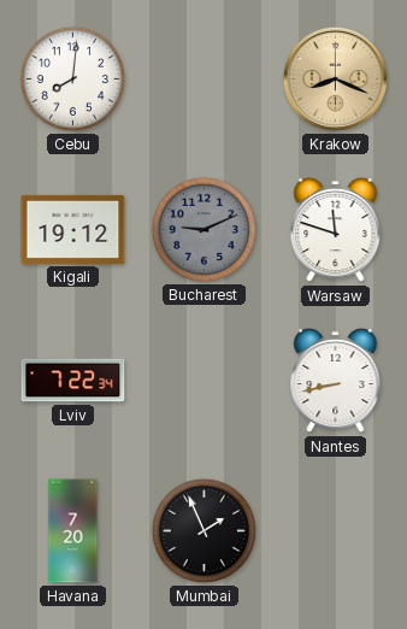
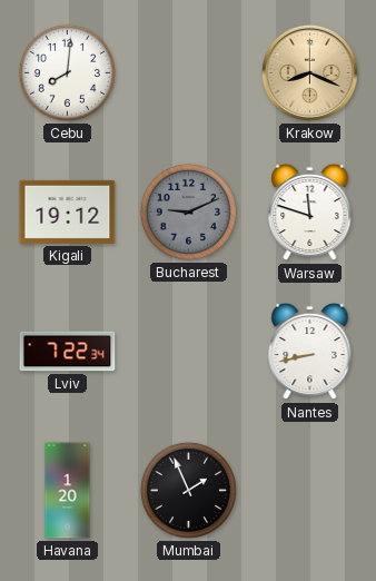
Havana: 7:20 -> 1:20 (68, 491)
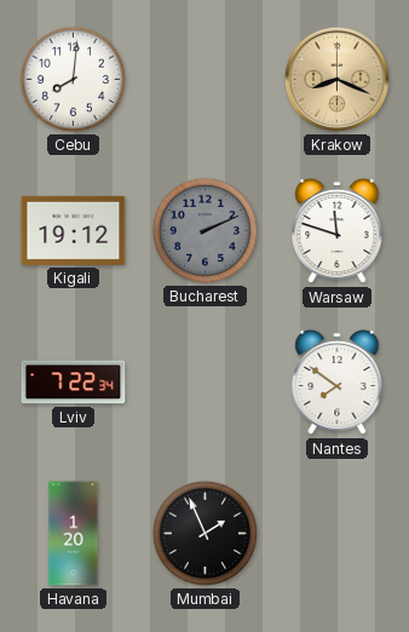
Bucharest: 9:11 -> 2:11 (204, 230)
Nantes: 8:43 -> 7:51 (338, 383)
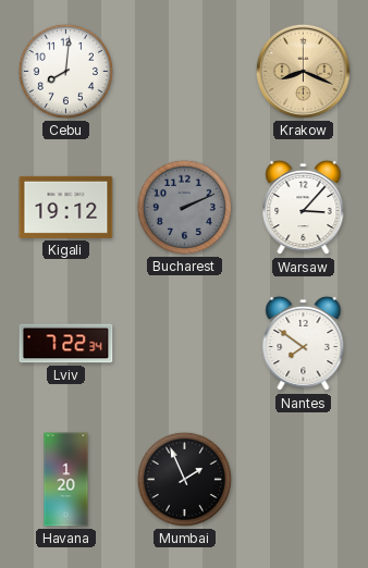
Warsaw: 11:48 -> 3:07 (304, 208)
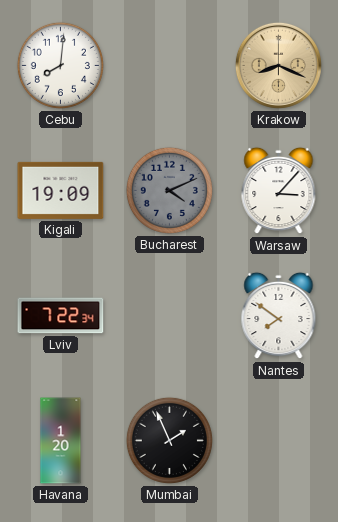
Kigali: 19:12 -> 19:09 (61, 190)
Bucharest: 2:11 -> 4:11 (169, 190)
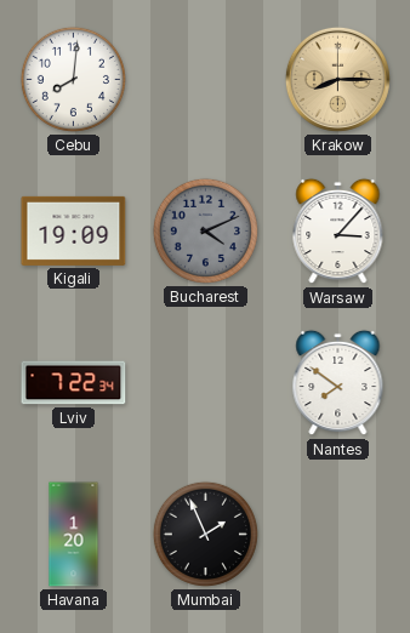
Krakow: 8:19 -> 8:15 (337, 79)
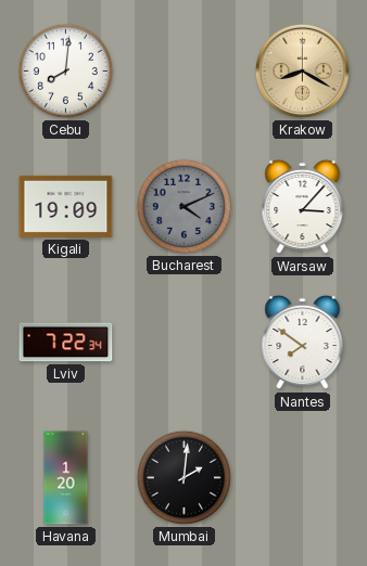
Krakow: 8:15 -> 8:20 (302, 70)
Mumbai: 1:56 -> 2:01 (184, 477)
